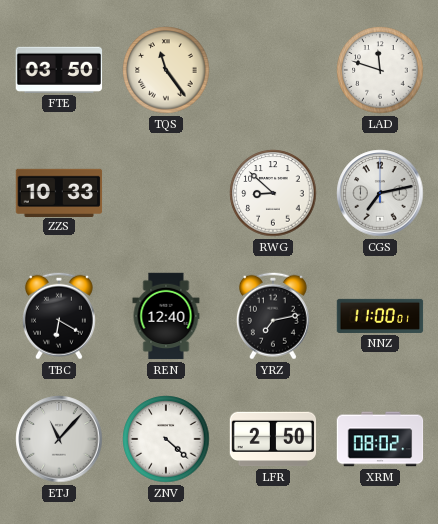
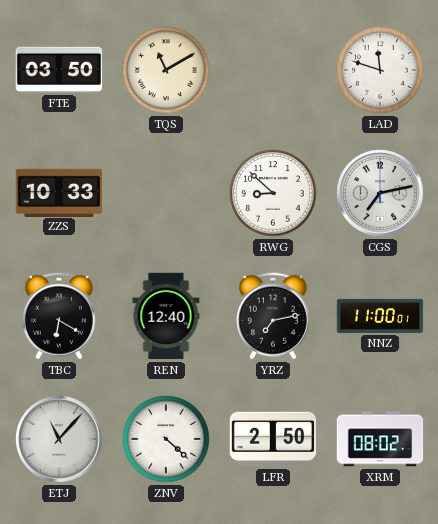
TQS: 11:24 -> 11:10 (166, 70)
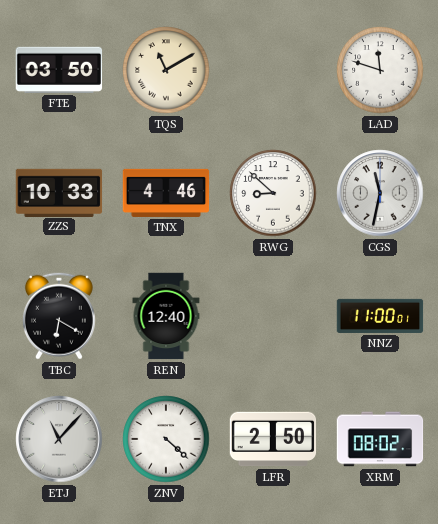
TNX: none -> 4:46 (166, 193)
CGS: 7:13 -> 11:32 (380, 193)
YRZ: 7:13 -> none (273, 316)
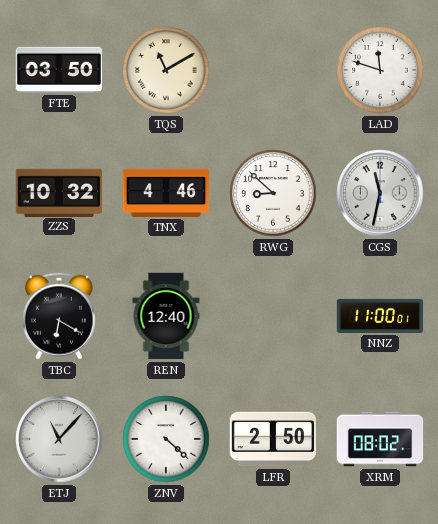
ZZS: 10:33 -> 10:32 (59, 192)
